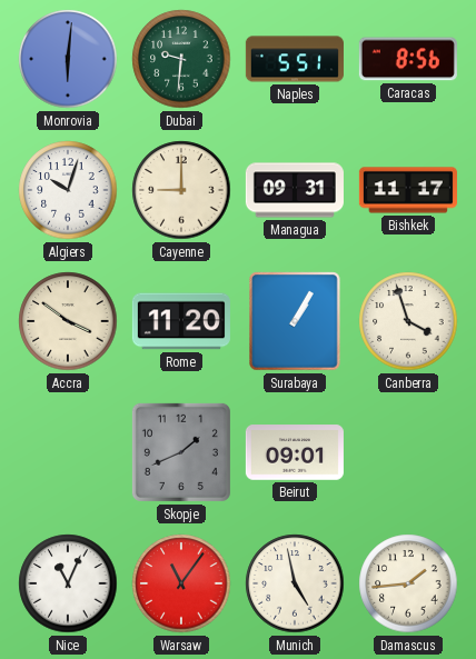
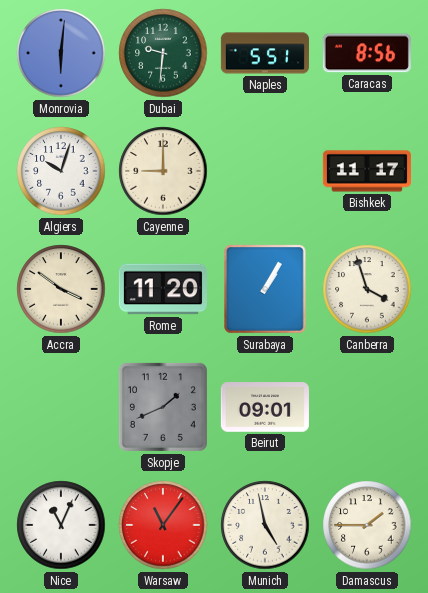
Managua: 09:31 -> none (295, 190)
Damascus: 1:44 -> 1:45 (367, 525)
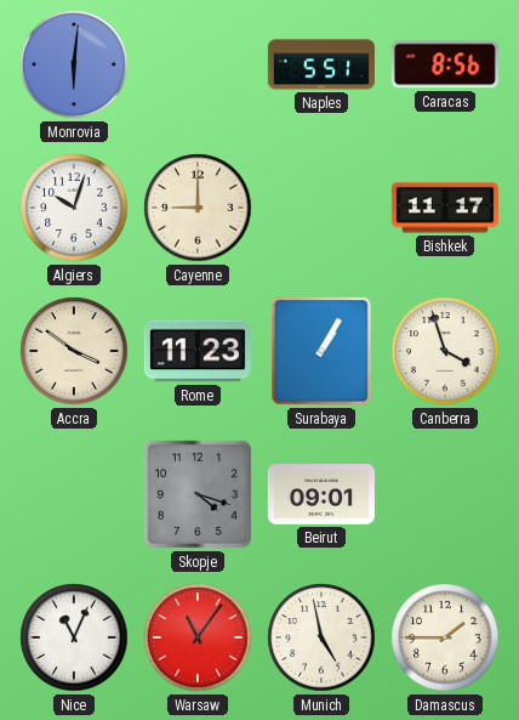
Dubai: 9:31 -> none (163, 53)
Rome: 11:20 -> 11:23 (198, 351)
Skopje: 1:41 -> 4:18 (198, 494)
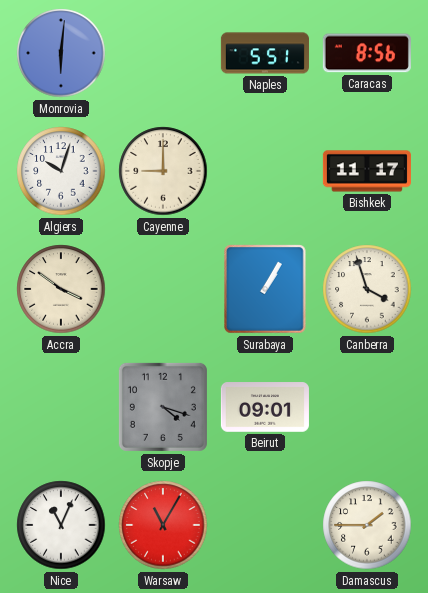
Rome: 11:23 -> none (198, 351)
Warsaw: 11:06 -> 11:05 (163, 525)
Munich: 4:58 -> none (321, 637)
